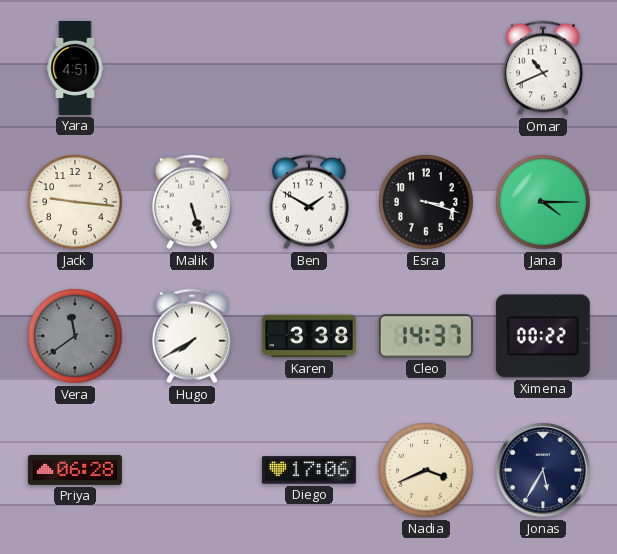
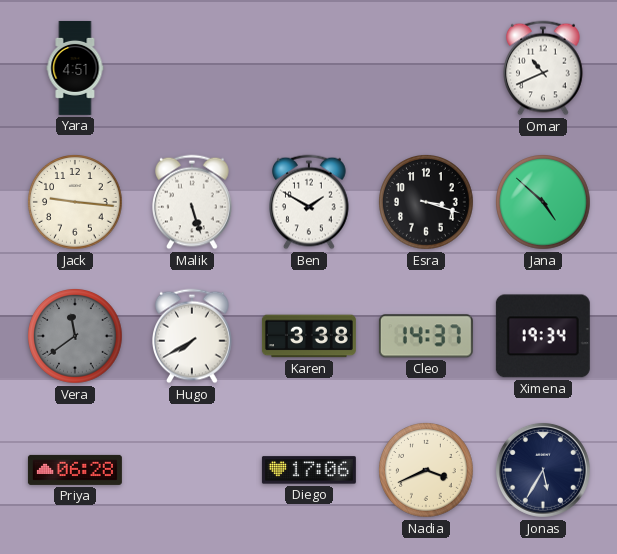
Jana: 4:15 -> 4:52 (543, 202)
Ximena: 00:22 -> 19:34 (543, 336)
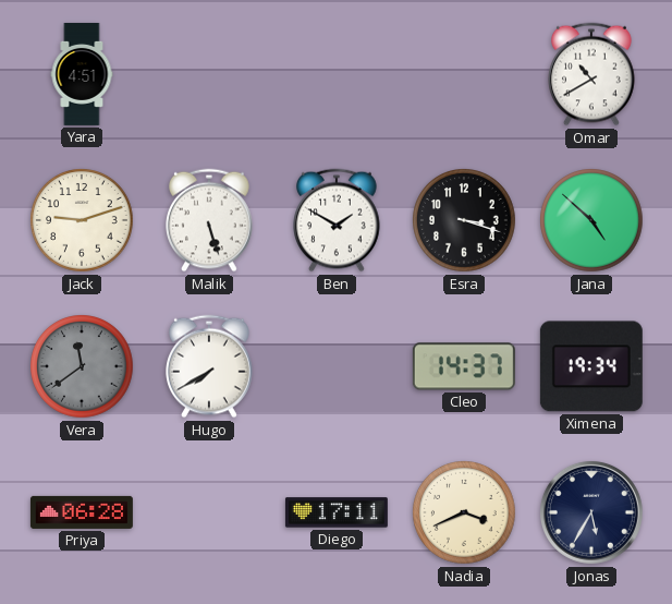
Omar: 10:41 -> 10:40 (592, 74)
Jack: 9:16 -> 9:12 (82, 220)
Karen: 3:38 -> none (309, 336)
Diego: 17:06 -> 17:11 (337, 512)
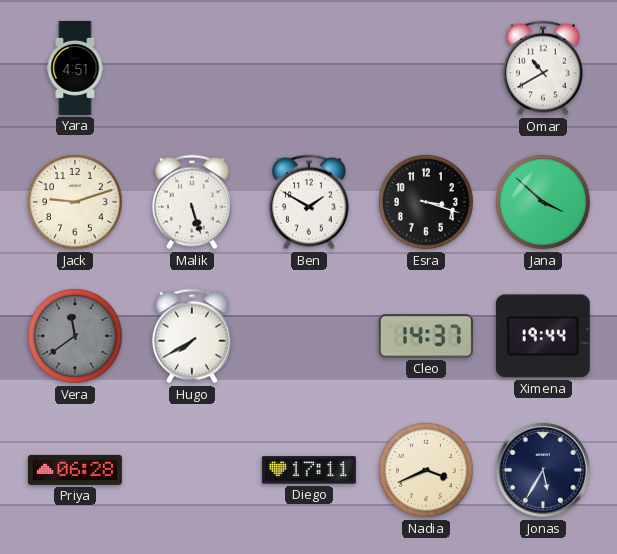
Jana: 4:52 -> 3:52 (543, 202)
Ximena: 19:34 -> 19:44 (543, 336)
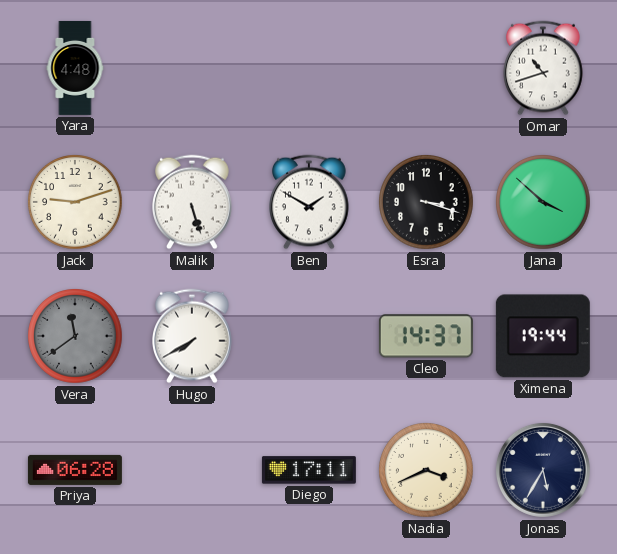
Yara: 4:51 -> 4:48 (75, 68)
Omar: 10:40 -> 10:42 (544, 68)
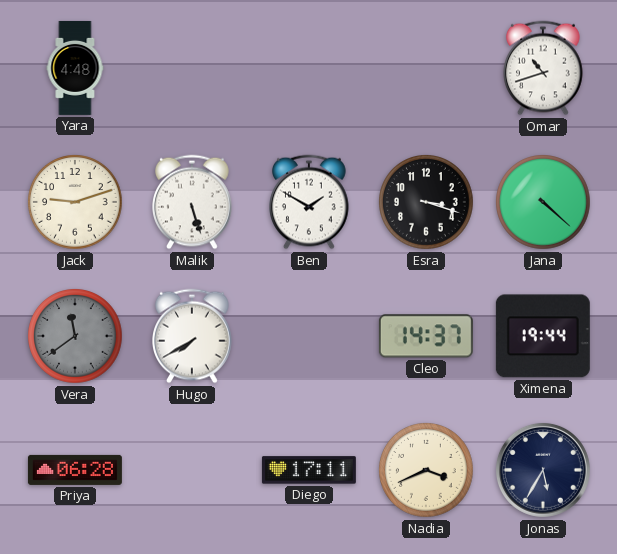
Jana: 3:52 -> 4:22 (543, 202)
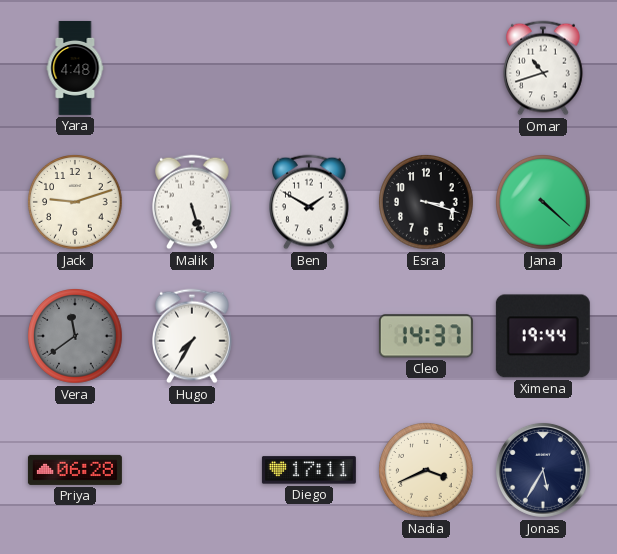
Hugo: 7:40 -> 7:35 (193, 336)
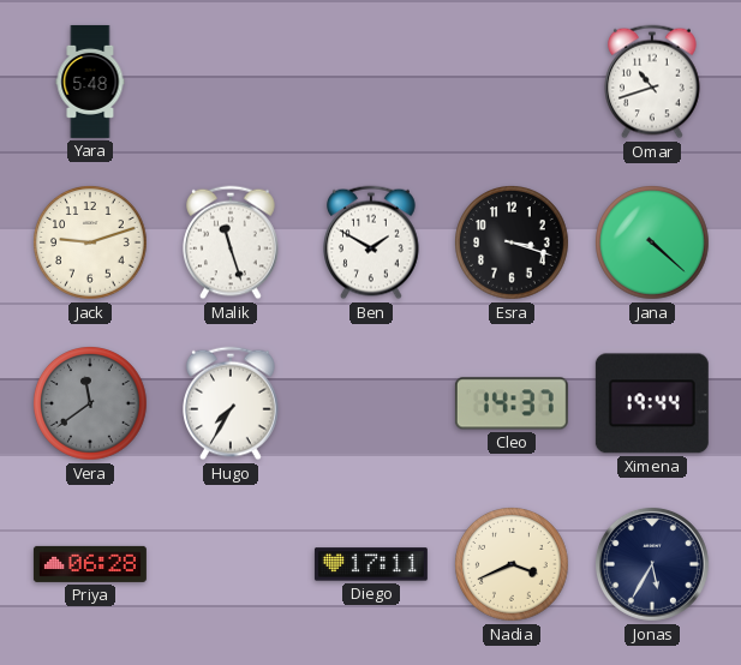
Yara: 4:48 -> 5:48 (90, 82)
Malik: 5:27 -> 11:27 (232, 242)
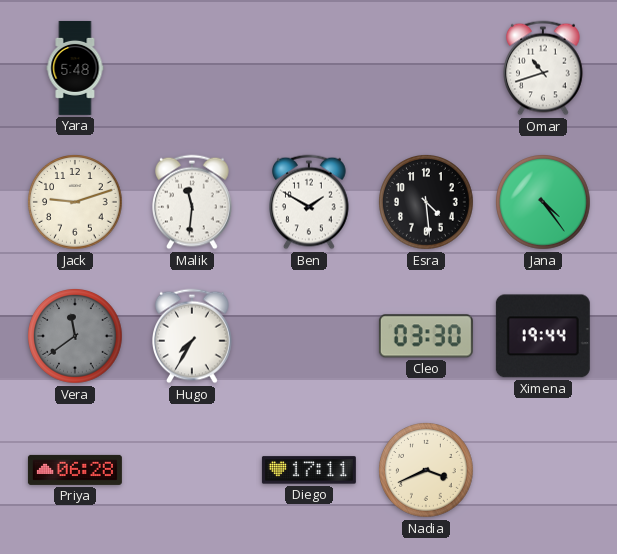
Malik: 11:27 -> 11:31 (193, 202)
Esra: 3:18 -> 4:29 (426, 202)
Jana: 4:22 -> 4:24 (543, 202)
Cleo: 14:37 -> 03:30 (426, 336)
Jonas: 5:35 -> none (652, 564)
